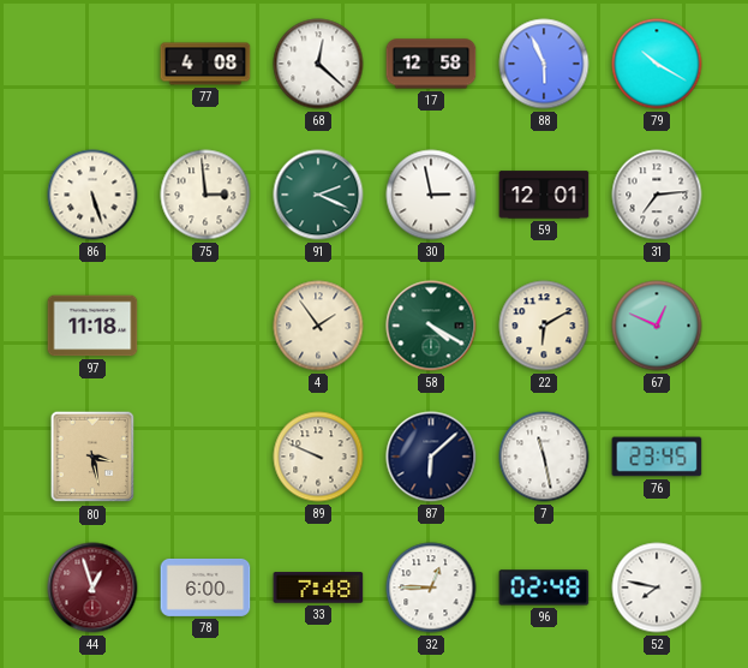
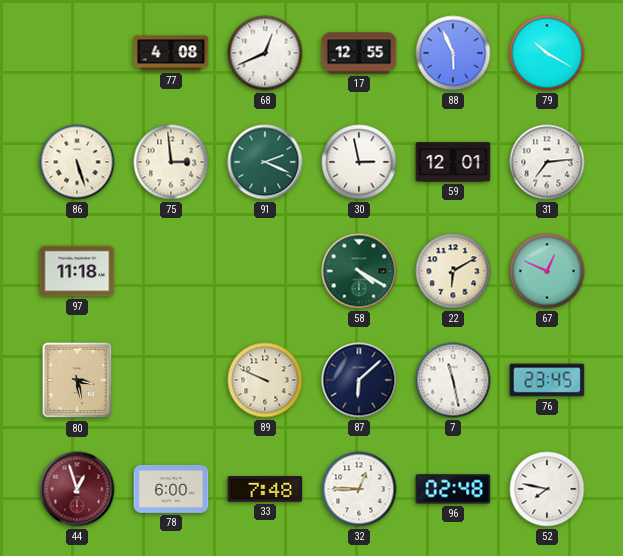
68: 12:22 -> 12:41 (265, 53)
17: 12:58 -> 12:55 (359, 53)
4: 1:54 -> none (318, 326)
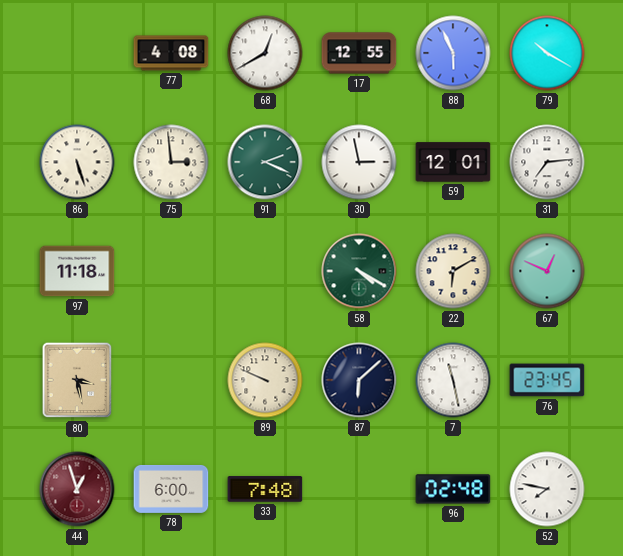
68: 12:41 -> 12:40 (265, 53)
32: 12:45 -> none (359, 489)
